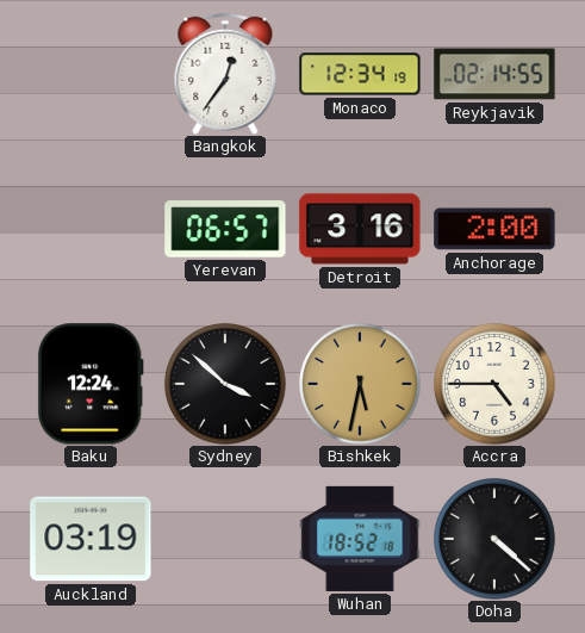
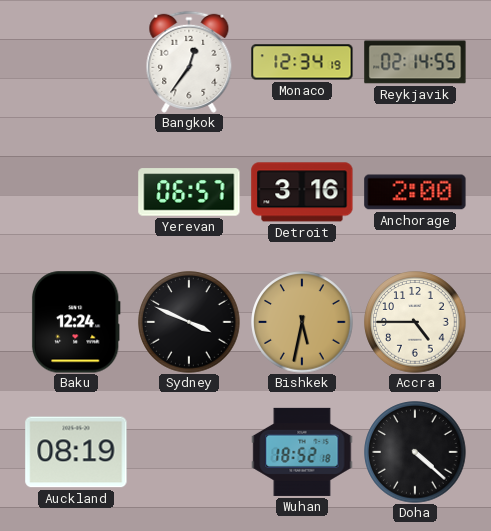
Sydney: 3:52 -> 3:49 (189, 322)
Auckland: 03:19 -> 08:19 (76, 452)
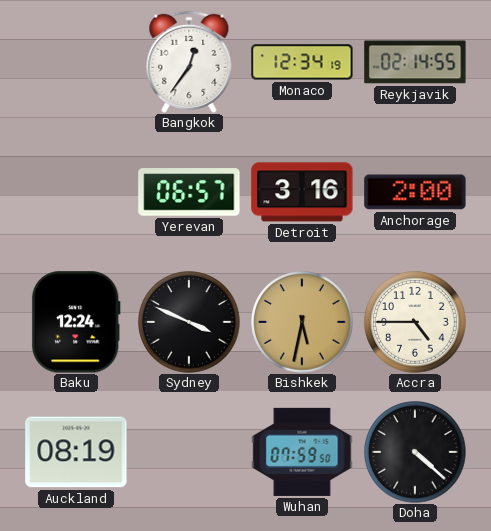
Wuhan: 18:52 -> 07:59 (302, 452)
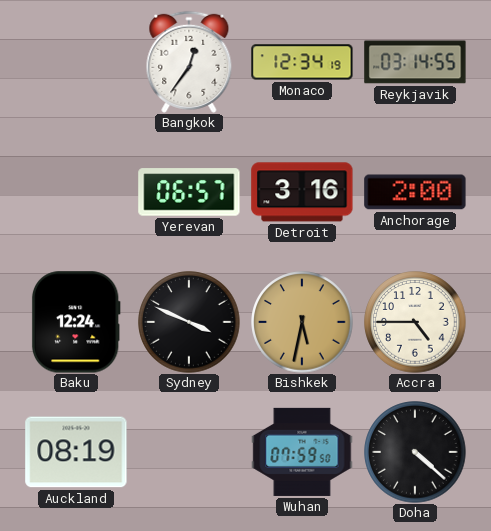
Reykjavik: 02:14 -> 03:14 (415, 62)
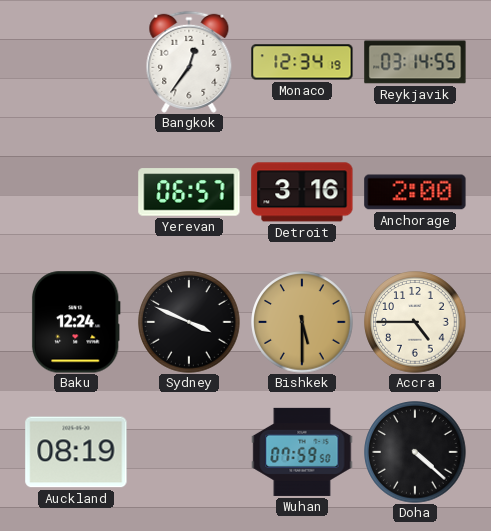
Bishkek: 5:32 -> 5:30 (302, 322)
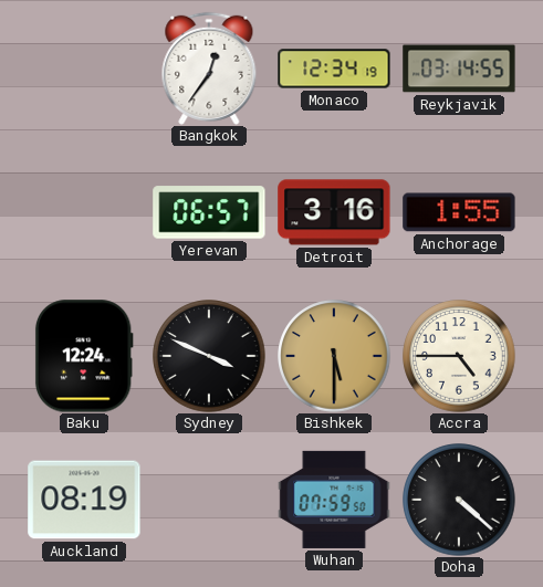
Anchorage: 2:00 -> 1:55 (459, 212)
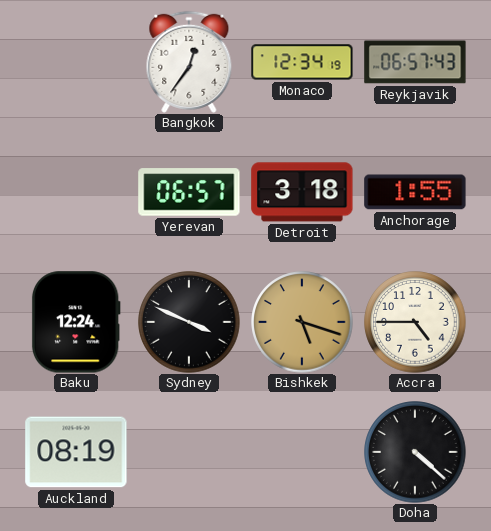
Reykjavik: 03:14 -> 06:57 (415, 62)
Detroit: 3:16 -> 3:18 (302, 192)
Bishkek: 5:30 -> 5:18 (302, 322)
Wuhan: 07:59 -> none (334, 500)
